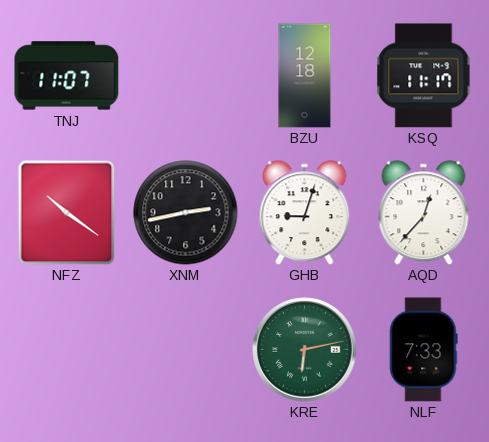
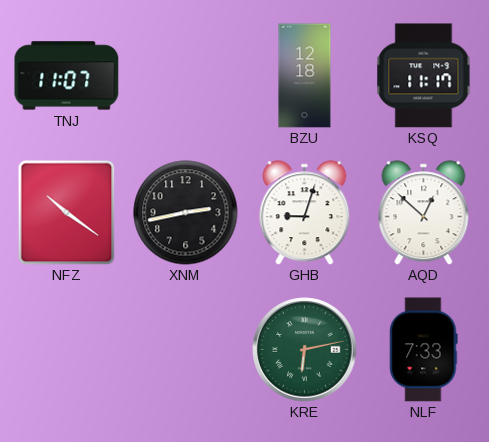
AQD: 12:37 -> 12:52 (424, 213)
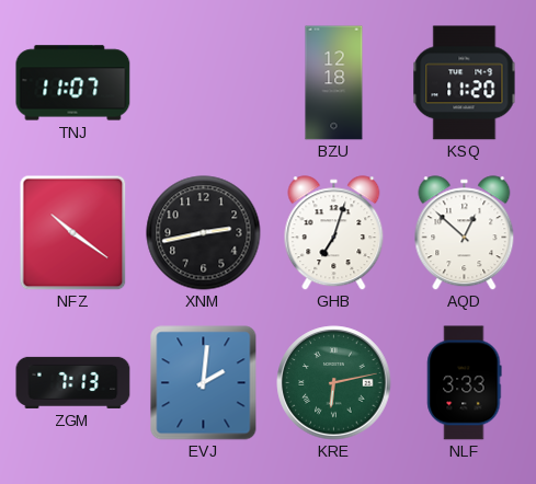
KSQ: 11:17 -> 11:20 (465, 83)
GHB: 9:03 -> 7:03 (334, 233)
ZGM: none -> 7:13 (73, 382)
EVJ: none -> 2:01 (204, 383)
NLF: 7:33 -> 3:33 (465, 383)
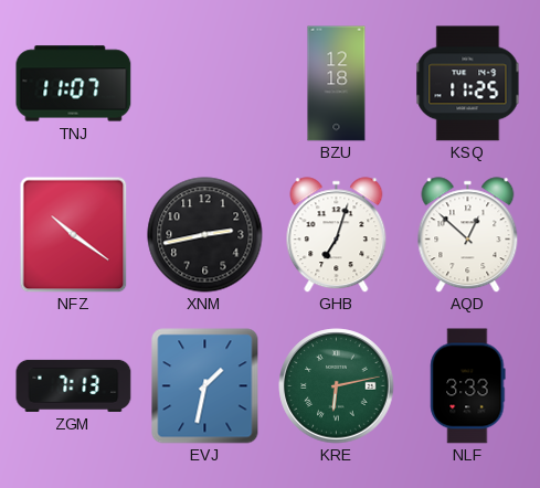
KSQ: 11:20 -> 11:25 (468, 84)
EVJ: 2:01 -> 1:32 (205, 386)
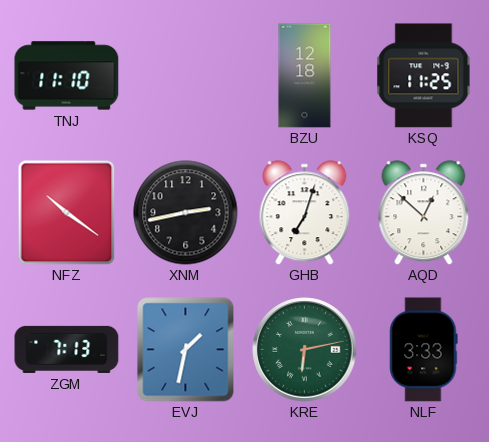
TNJ: 11:07 -> 11:10 (67, 76)
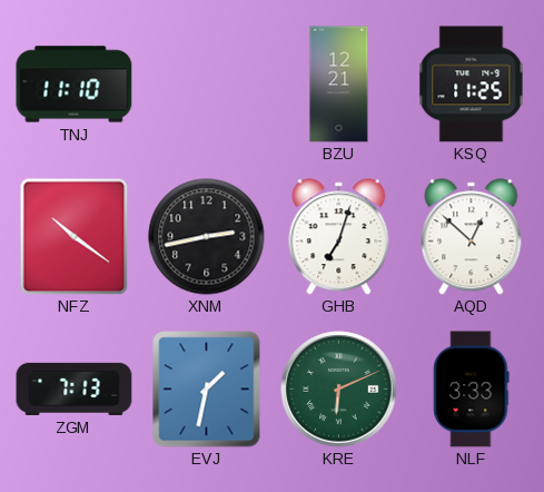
BZU: 12:18 -> 12:21 (339, 85)
KRE: 6:13 -> 6:11 (339, 390)
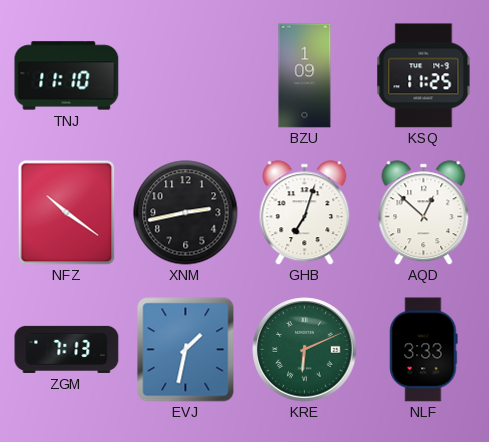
BZU: 12:21 -> 1:09 (305, 76)
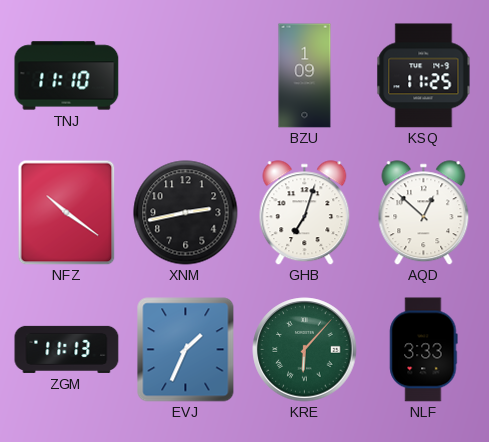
ZGM: 7:13 -> 11:13 (67, 349)
EVJ: 1:32 -> 1:34 (186, 350)
KRE: 6:11 -> 6:07 (305, 350)
